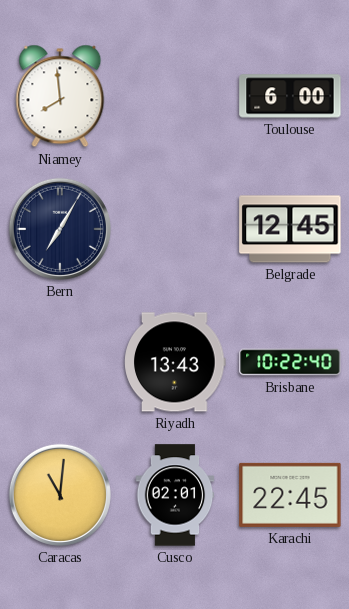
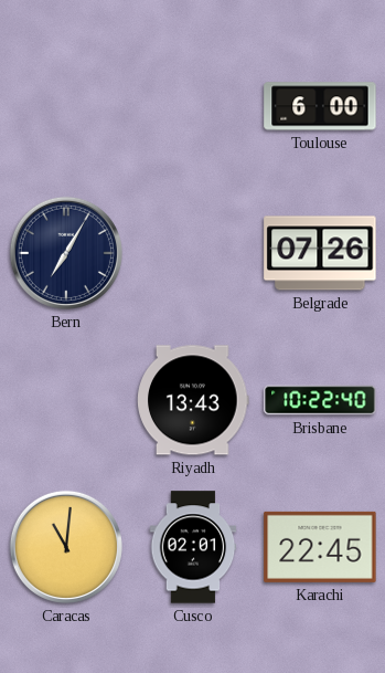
Niamey: 7:59 -> none (60, 96)
Belgrade: 12:45 -> 07:26 (320, 253)
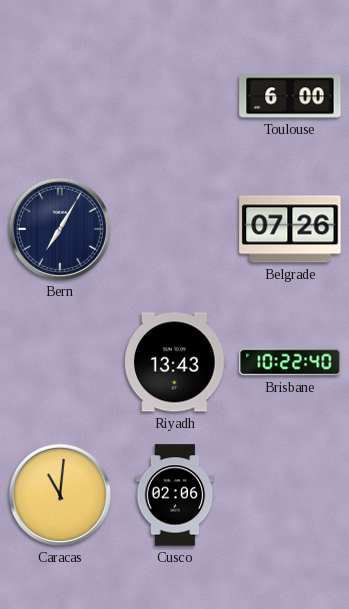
Cusco: 02:01 -> 02:06 (175, 495)
Karachi: 22:45 -> none (320, 547)
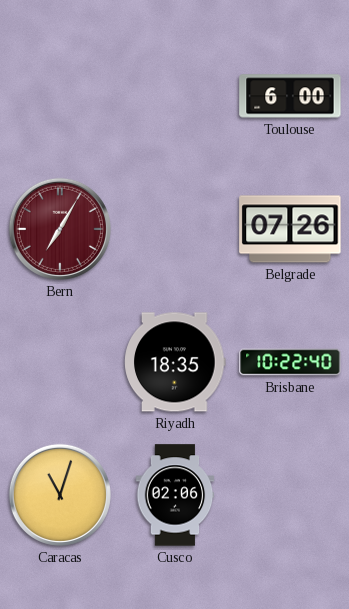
Bern dial: navy -> burgundy (60, 229)
Riyadh: 13:43 -> 18:35 (175, 362)
Caracas: 11:01 -> 11:03 (60, 495)
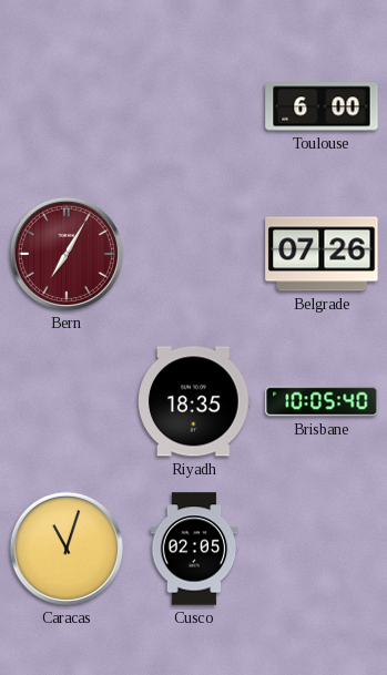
Brisbane: 10:22 -> 10:05 (322, 401)
Cusco: 02:06 -> 02:05 (194, 549)
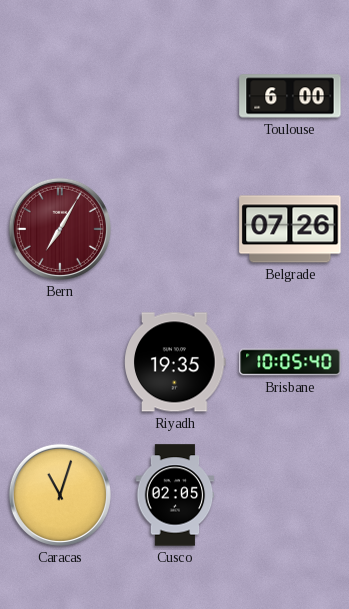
Riyadh: 18:35 -> 19:35 (175, 362)
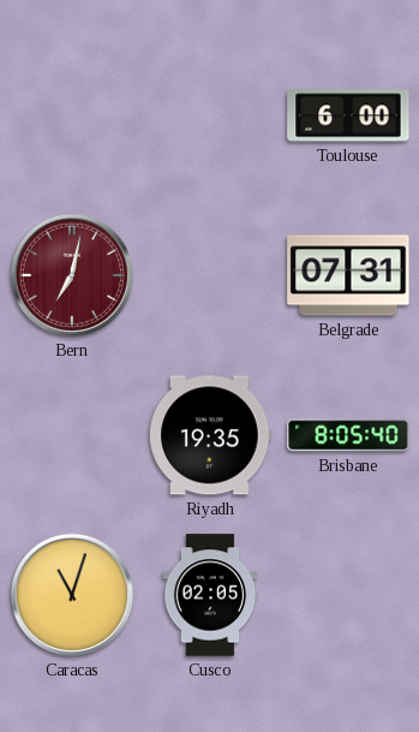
Bern: 7:05 -> 7:02 (72, 275)
Belgrade: 07:26 -> 07:31 (348, 275)
Brisbane: 10:05 -> 8:05 (348, 435)
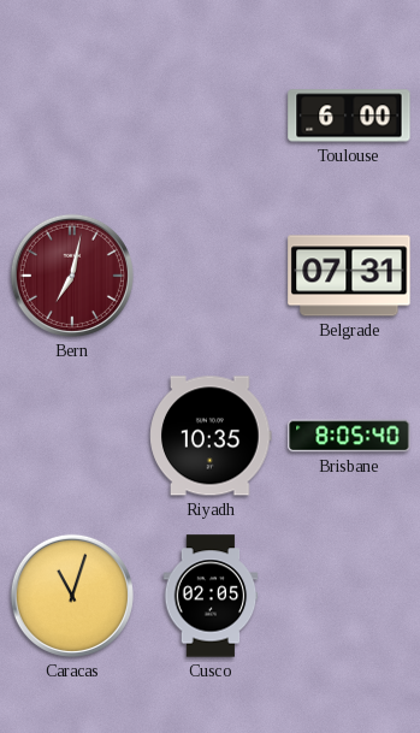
Riyadh: 19:35 -> 10:35 (211, 436)
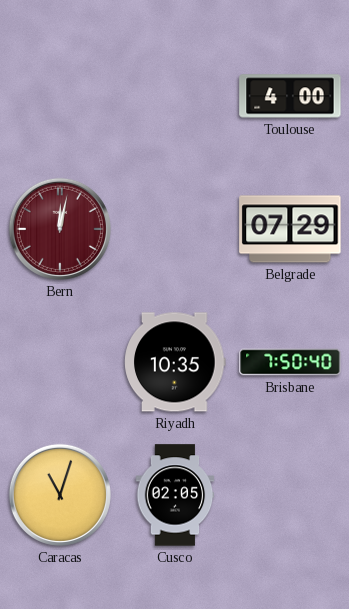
Toulouse: 6:00 -> 4:00 (290, 96)
Bern: 7:02 -> 12:02 (60, 229)
Belgrade: 07:31 -> 07:29 (290, 229)
Brisbane: 8:05 -> 7:50 (290, 362)
